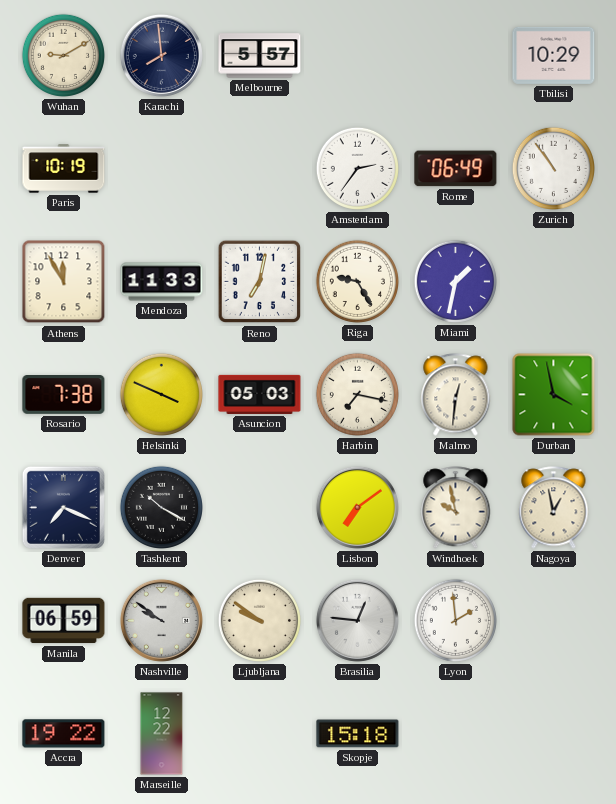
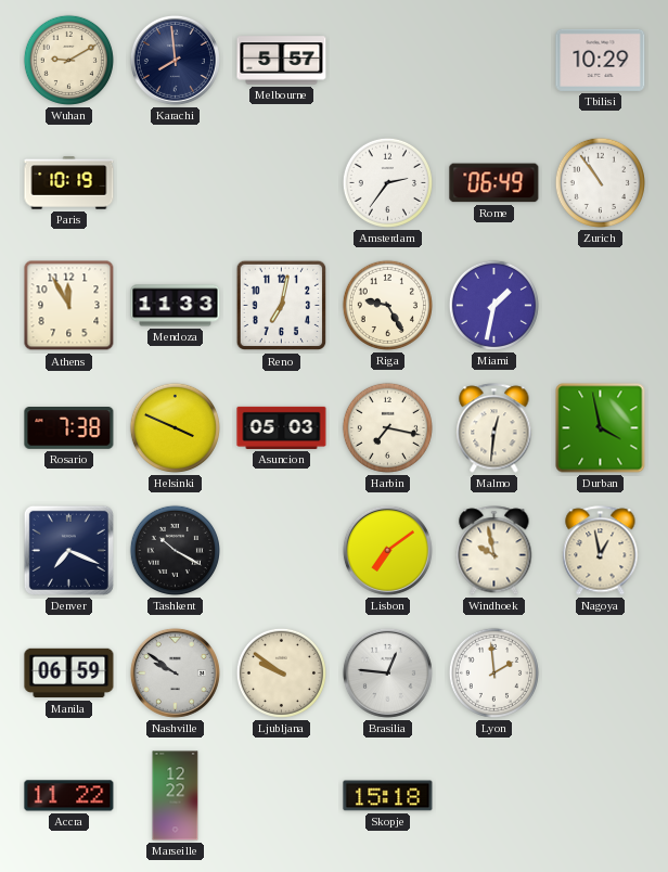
Accra: 19:22 -> 11:22 (69, 796)
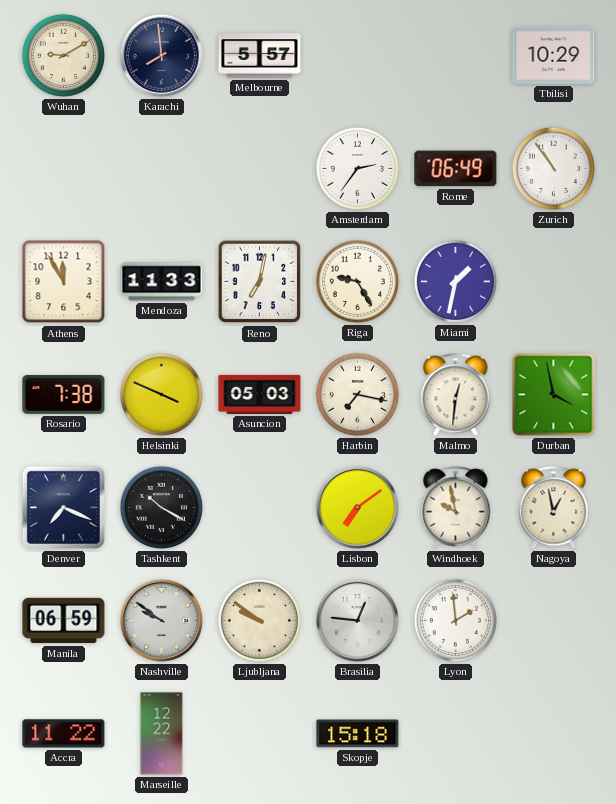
Paris: 10:19 -> none (69, 183)
